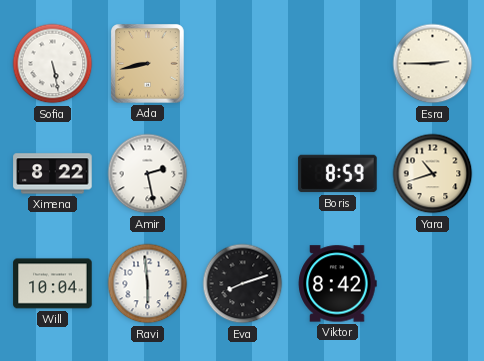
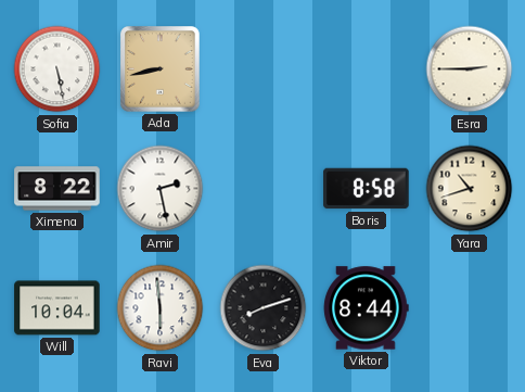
Boris: 8:59 -> 8:58 (367, 189)
Viktor: 8:42 -> 8:44 (367, 308)
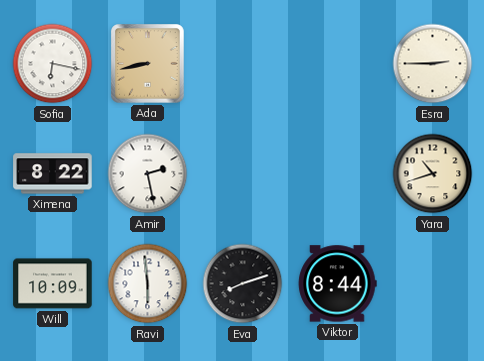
Sofia: 5:28 -> 6:17 (53, 64)
Boris: 8:58 -> none (367, 189)
Will: 10:04 -> 10:09 (53, 284)
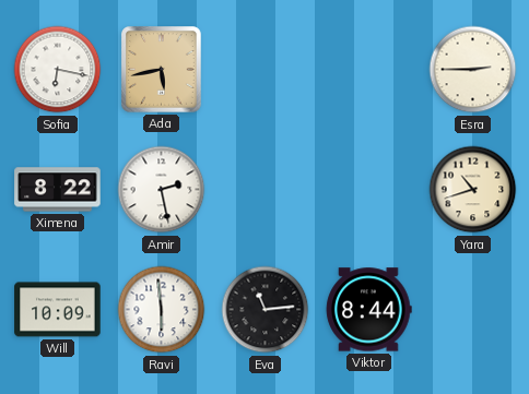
Ada: 8:43 -> 5:43 (162, 70)
Eva: 8:12 -> 11:14 (266, 310)
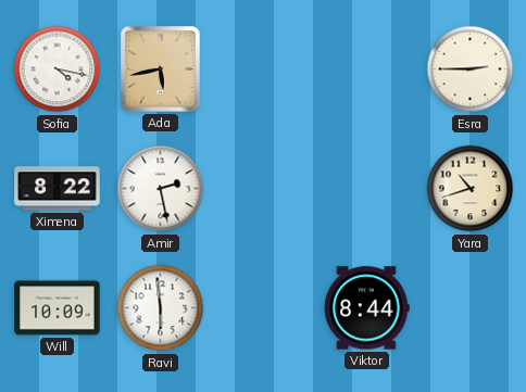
Sofia: 6:17 -> 4:17 (58, 69)
Eva: 11:14 -> none (266, 310)
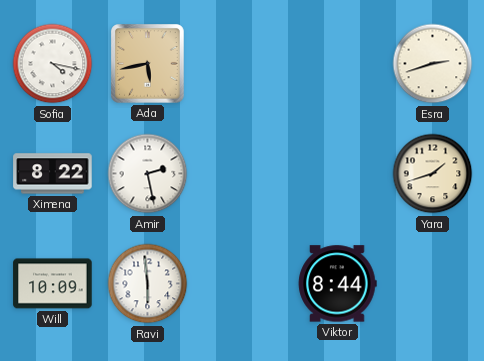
Esra: 2:45 -> 2:42 (433, 64)
Yara: 10:42 -> 1:42 (433, 174)
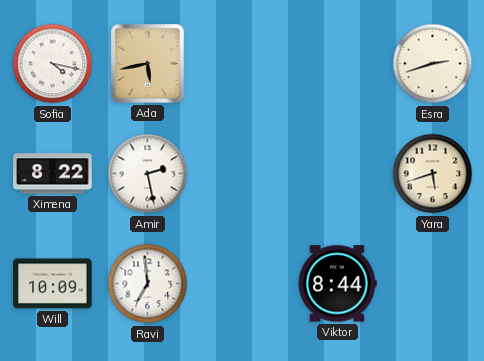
Yara: 1:42 -> 5:42 (433, 174)
Ravi: 5:59 -> 6:59 (148, 284)
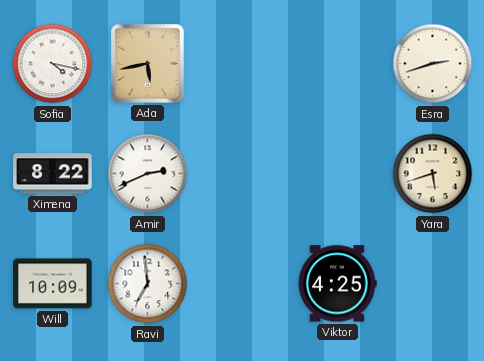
Amir: 2:28 -> 2:41 (148, 174)
Viktor: 8:44 -> 4:25 (338, 284)
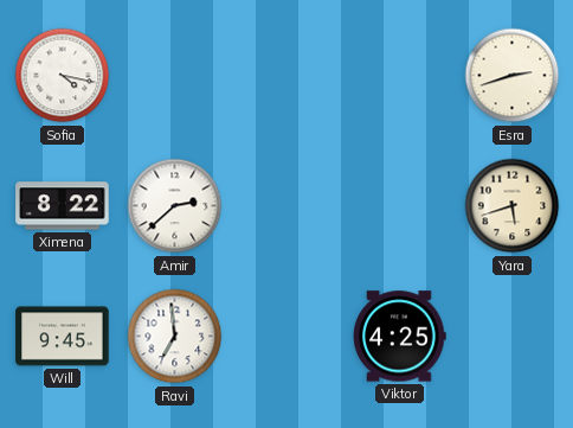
Ada: 5:43 -> none (148, 64)
Amir: 2:41 -> 2:38 (175, 206)
Will: 10:09 -> 9:45 (63, 337)
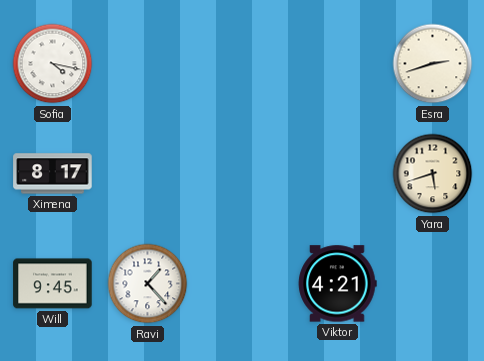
Ximena: 8:22 -> 8:17 (53, 174)
Amir: 2:38 -> none (175, 206)
Ravi: 6:59 -> 1:23 (148, 284)
Viktor: 4:25 -> 4:21 (338, 284)
